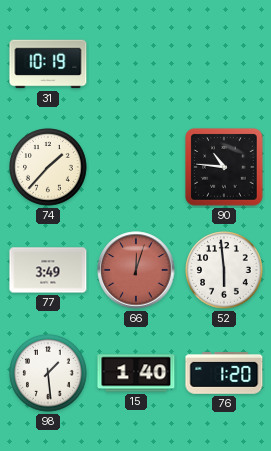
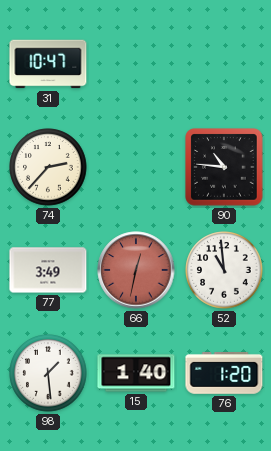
31: 10:19 -> 10:47 (48, 64)
74: 1:37 -> 2:37 (48, 167)
66: 12:03 -> 12:32 (136, 270)
52: 5:59 -> 10:59 (224, 270)
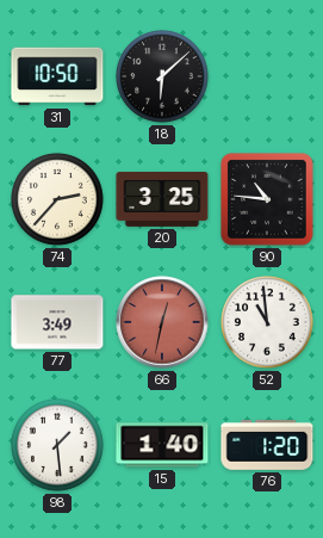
31: 10:47 -> 10:50 (57, 76)
18: none -> 6:08 (162, 76)
20: none -> 3:25 (162, 199)
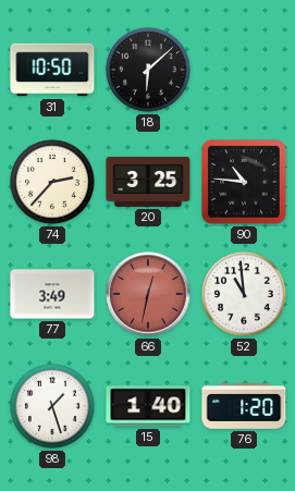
98: 1:29 -> 1:27 (52, 406)
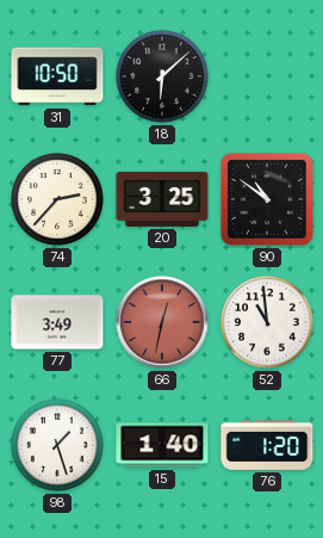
90: 10:46 -> 10:51 (267, 199)
